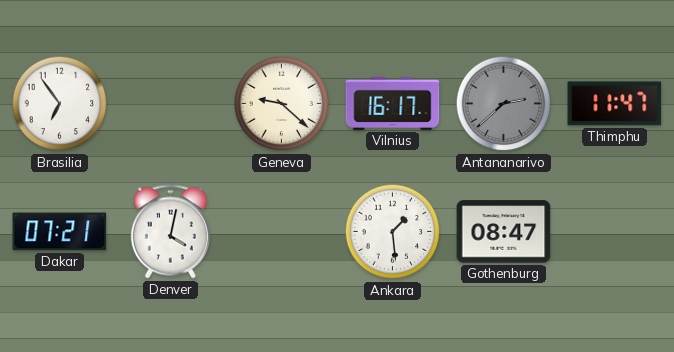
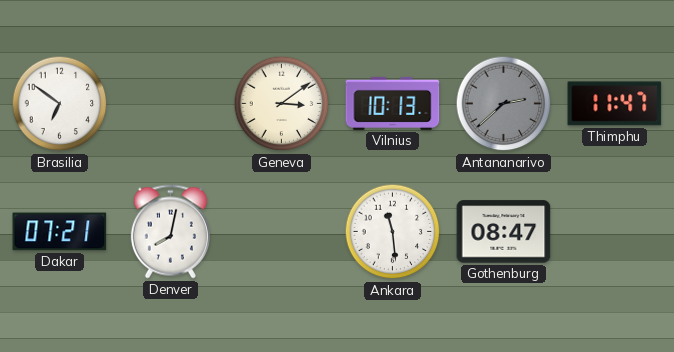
Brasilia: 6:54 -> 6:51 (60, 104)
Geneva: 9:22 -> 3:09 (282, 104)
Vilnius: 16:17 -> 10:13 (393, 103)
Denver: 4:02 -> 8:02 (170, 232)
Ankara: 1:29 -> 11:29 (393, 232)
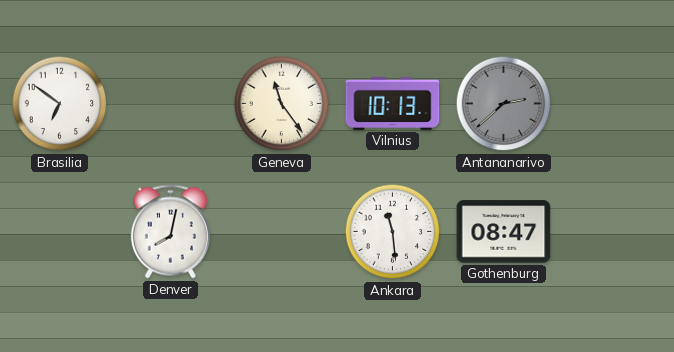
Geneva: 3:09 -> 11:24 (282, 104)
Thimphu: 11:47 -> none (615, 104)
Dakar: 07:21 -> none (60, 232)
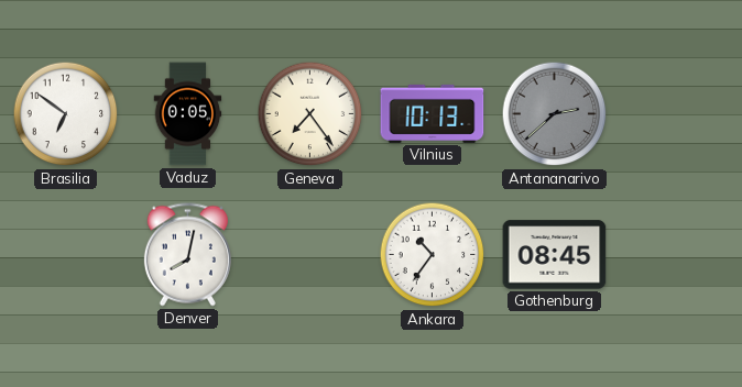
Vaduz: none -> 0:05 (188, 114)
Geneva: 11:24 -> 7:24 (310, 114)
Ankara: 11:29 -> 10:36 (433, 255)
Gothenburg: 08:47 -> 08:45 (555, 255)
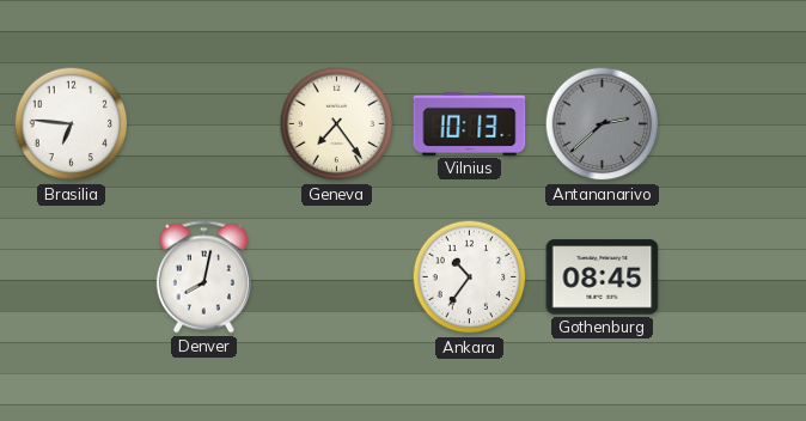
Brasilia: 6:51 -> 6:46 (72, 124)
Vaduz: 0:05 -> none (188, 114)
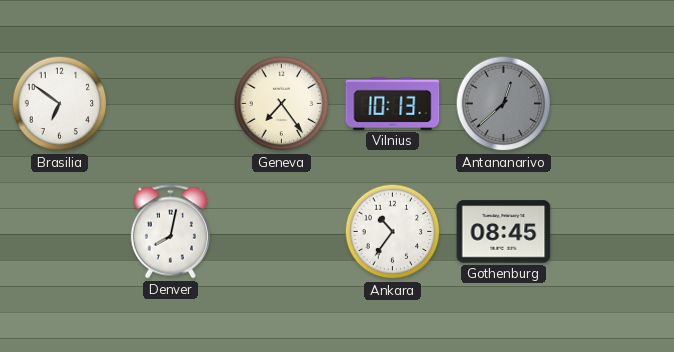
Brasilia: 6:46 -> 6:51 (60, 104)
Antananarivo: 2:38 -> 12:38 (504, 104)
